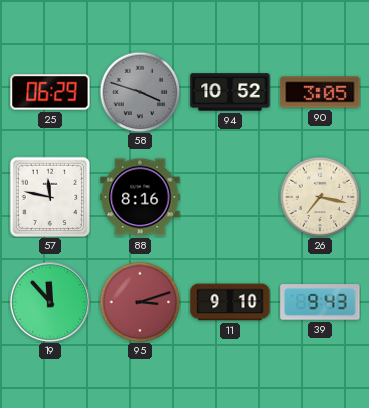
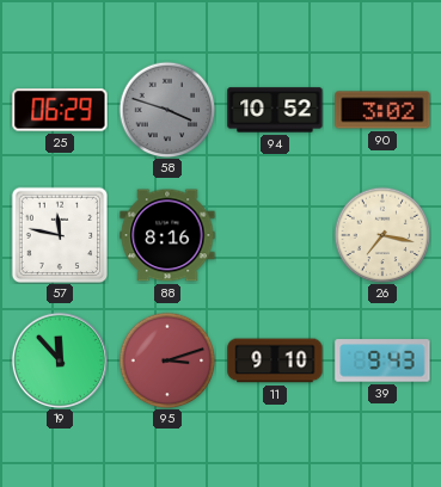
90: 3:05 -> 3:02 (382, 110)
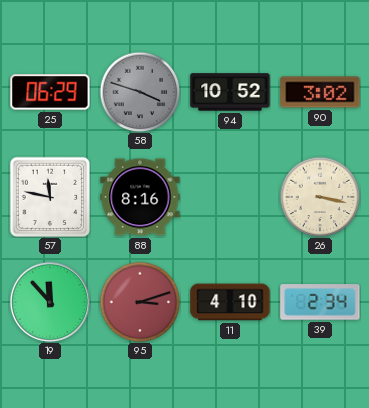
26: 7:17 -> 3:17 (320, 197)
11: 9:10 -> 4:10 (230, 302)
39: 9:43 -> 2:34 (320, 302)
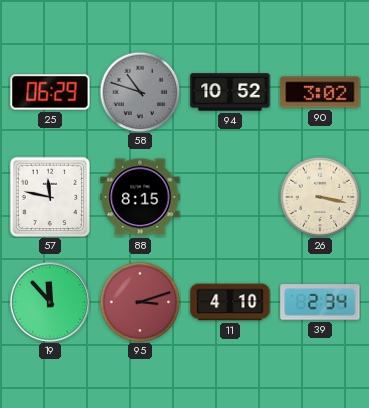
58: 3:48 -> 10:48 (140, 92)
88: 8:16 -> 8:15 (140, 197)
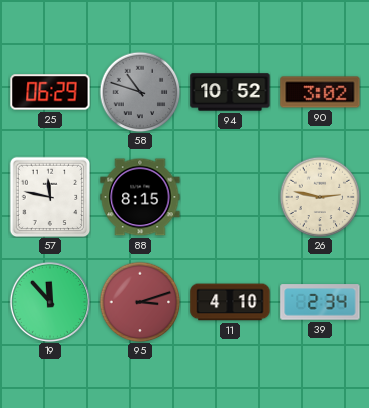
26: 3:17 -> 2:47 (320, 197)
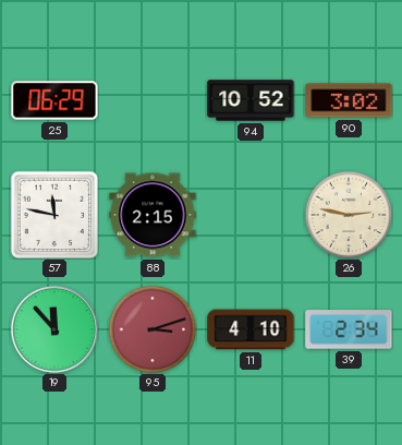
58: 10:48 -> none (140, 92)
88: 8:15 -> 2:15 (153, 215)
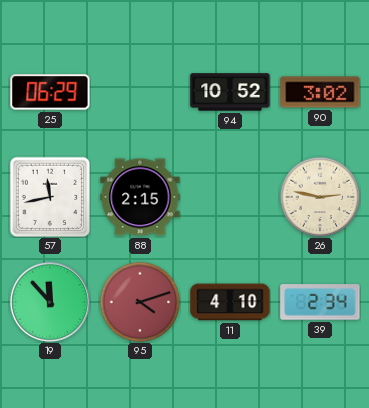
57: 11:47 -> 11:43 (50, 197)
95: 3:12 -> 4:12 (140, 302)
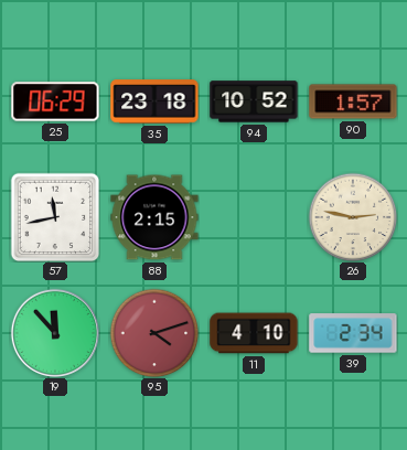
35: none -> 23:18 (154, 101)
90: 3:02 -> 1:57 (353, 101)
